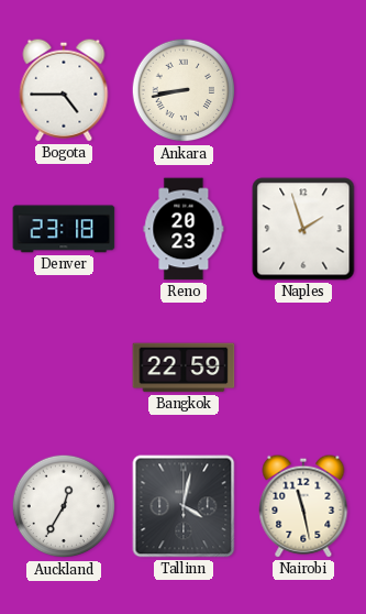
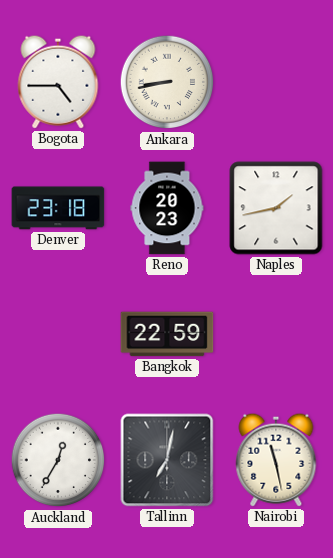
Naples: 1:57 -> 1:43 (276, 208)
Tallinn: 4:02 -> 7:02 (167, 460)
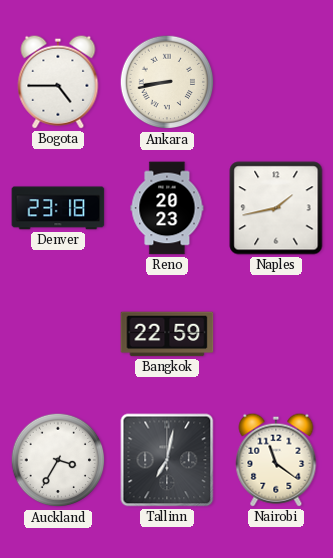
Auckland: 12:35 -> 3:35 (58, 460)
Nairobi: 11:28 -> 11:21 (276, 460)
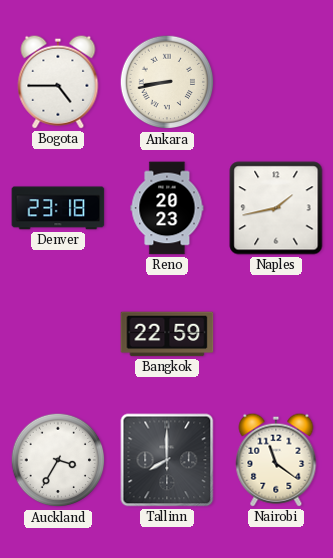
Tallinn: 7:02 -> 8:00 (167, 460)
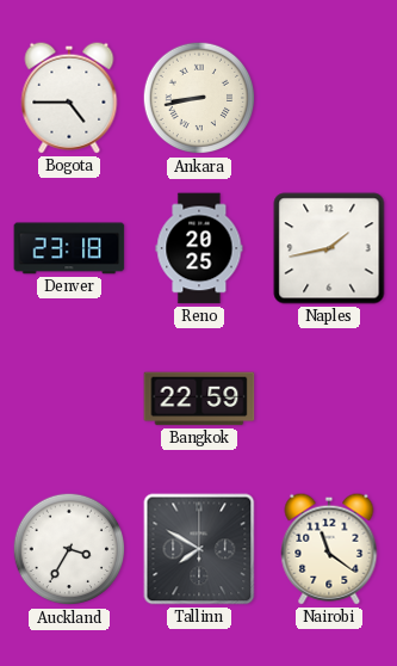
Reno: 20:23 -> 20:25 (199, 248)
Tallinn: 8:00 -> 7:50 (199, 549)
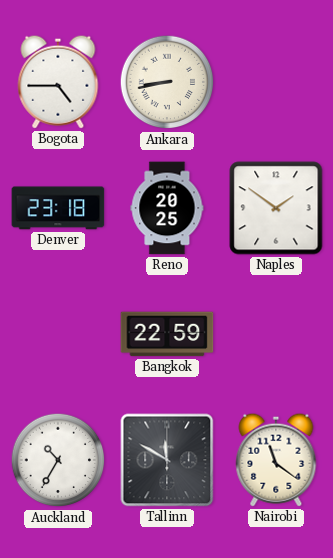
Naples: 1:43 -> 1:51 (276, 208)
Auckland: 3:35 -> 10:35 (58, 460)
Tallinn: 7:50 -> 11:50 (167, 460)
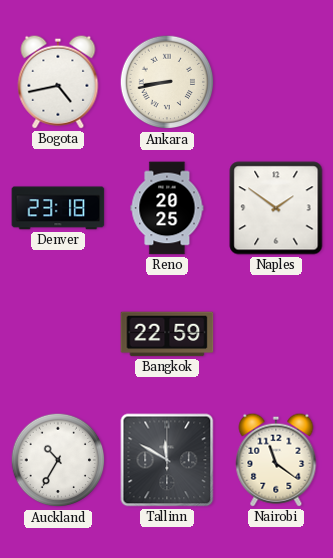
Bogota: 4:45 -> 4:43 (58, 82)
